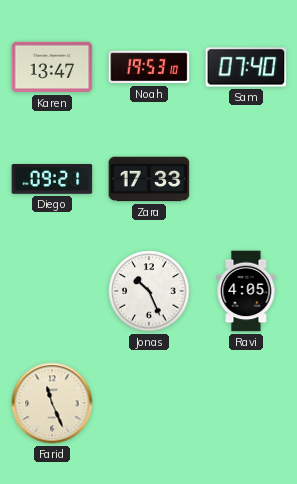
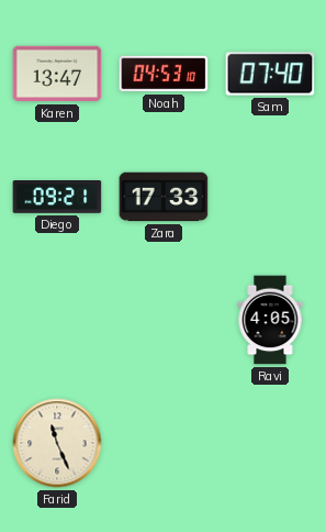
Noah: 19:53 -> 04:53 (164, 74)
Jonas: 10:26 -> none (149, 291)
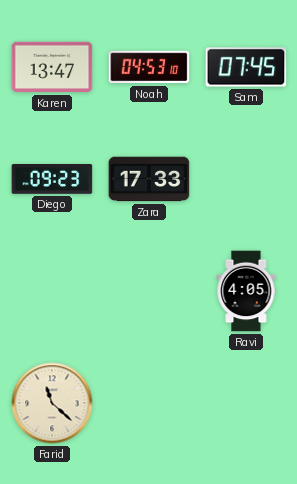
Sam: 07:40 -> 07:45 (246, 67)
Diego: 09:21 -> 09:23 (52, 180)
Farid: 11:26 -> 11:22 (52, 403)
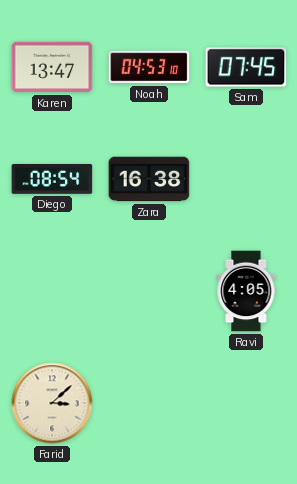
Diego: 09:23 -> 08:54 (52, 180)
Zara: 17:33 -> 16:38 (149, 179)
Farid: 11:22 -> 3:08 (52, 403)
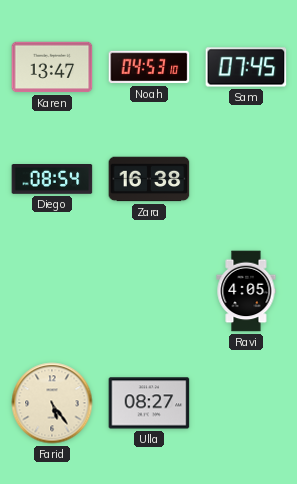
Farid: 3:08 -> 5:24 (52, 403)
Ulla: none -> 08:27 (149, 403)
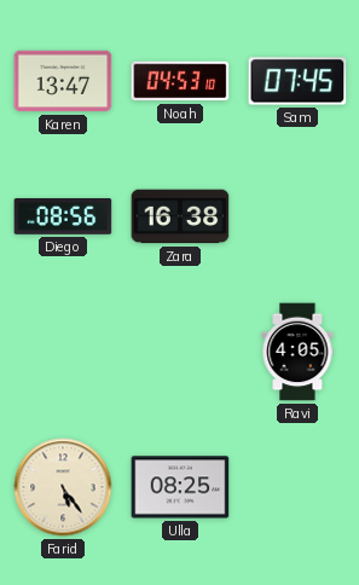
Diego: 08:54 -> 08:56 (63, 218)
Ulla: 08:27 -> 08:25 (180, 487)
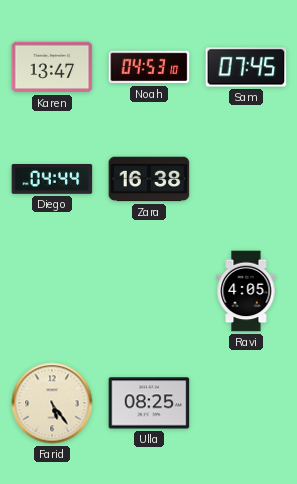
Diego: 08:56 -> 04:44 (52, 180)
